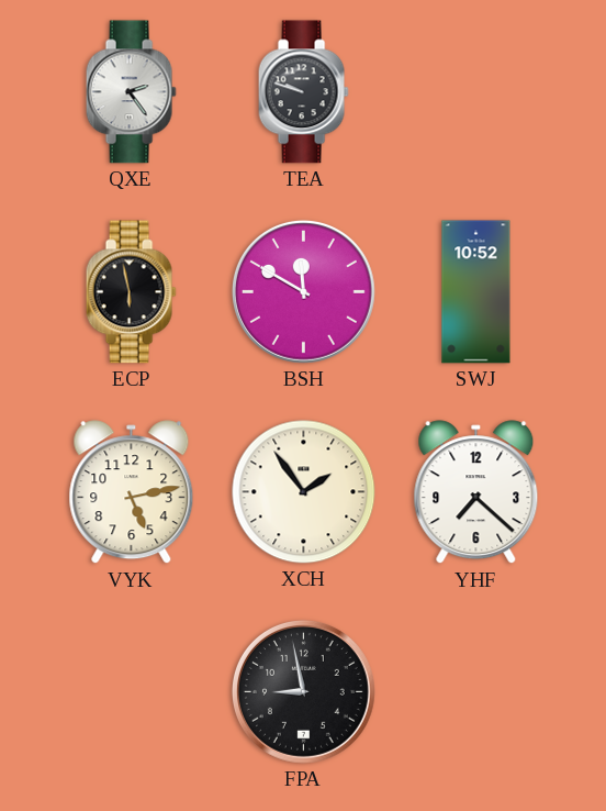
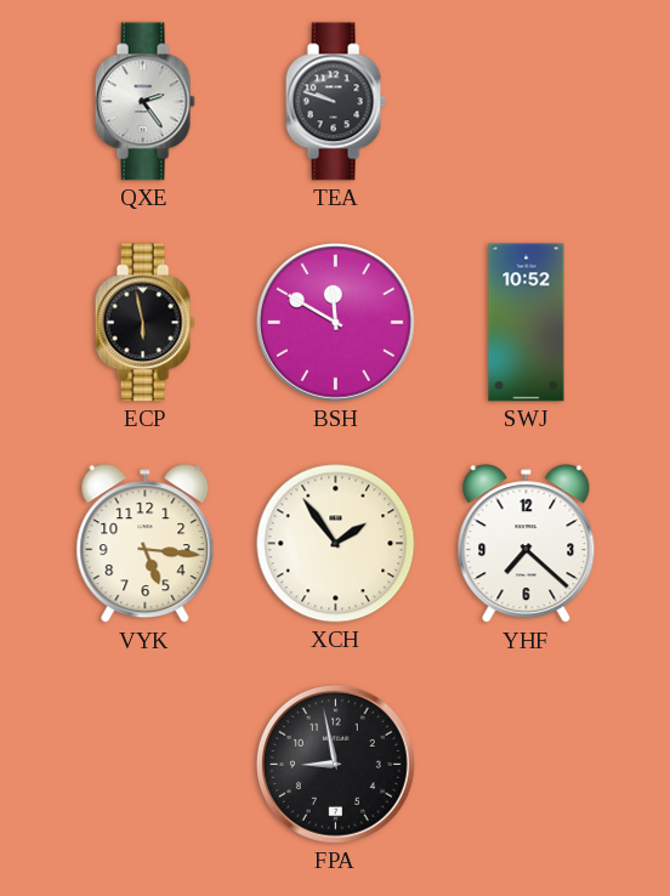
VYK: 5:13 -> 5:16 (146, 544)
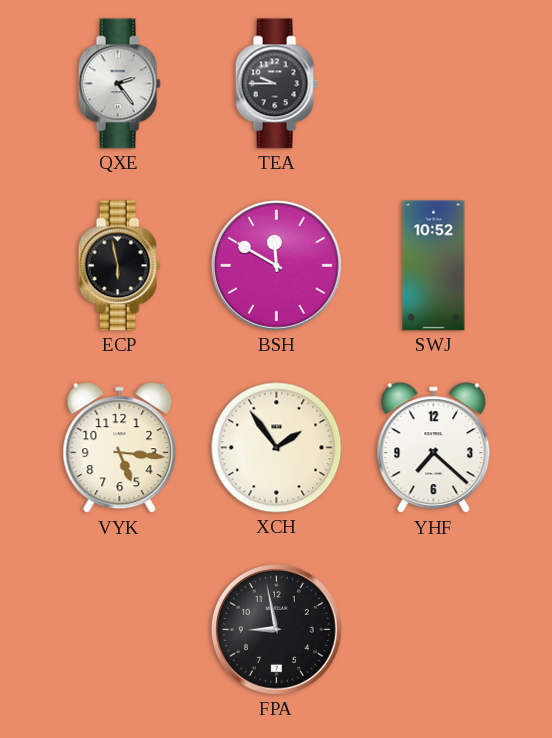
TEA: 9:48 -> 9:45 (276, 84)
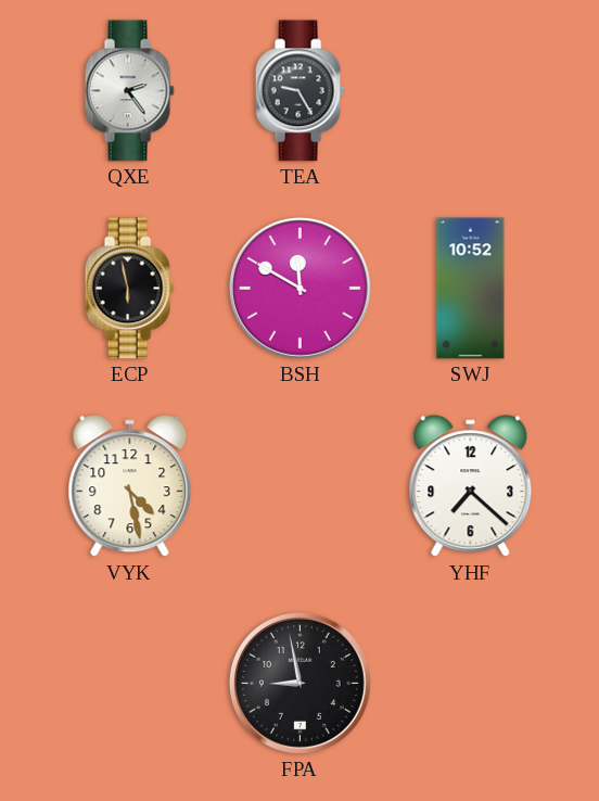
TEA: 9:45 -> 9:25 (299, 91)
VYK: 5:16 -> 4:28 (130, 486)
XCH: 1:54 -> none (277, 448)
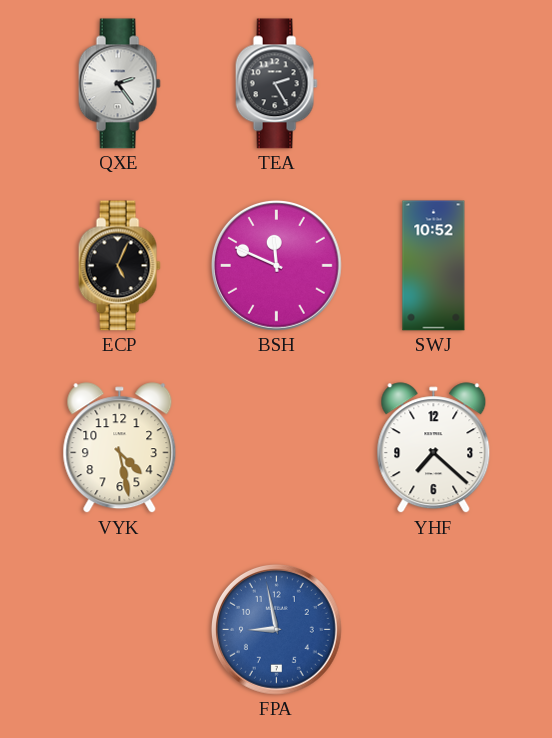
TEA: 9:25 -> 2:25 (276, 84)
ECP: 5:58 -> 5:04 (119, 266)
BSH: 11:50 -> 11:49 (276, 265)
FPA dial: black -> blue (276, 629)
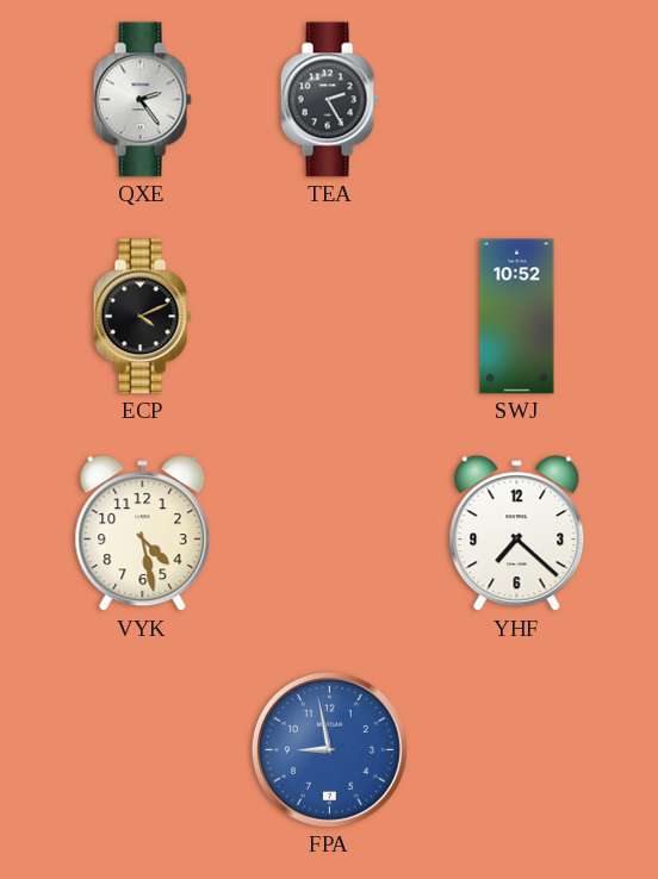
ECP: 5:04 -> 4:11 (142, 317)
BSH: 11:49 -> none (276, 265)
